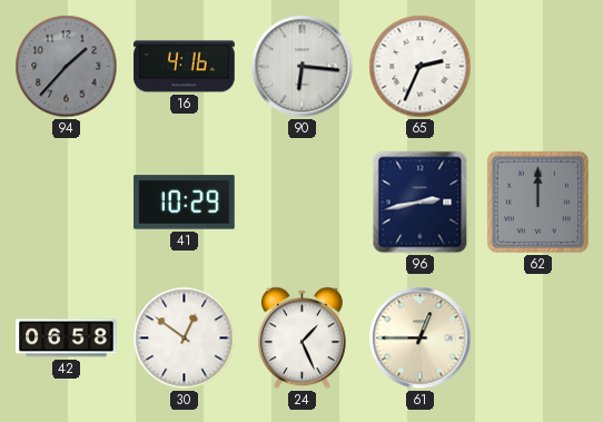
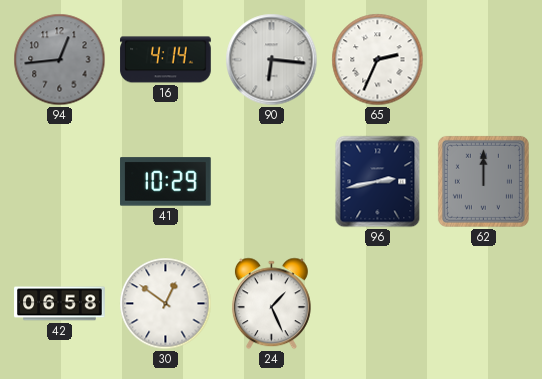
94: 1:37 -> 12:44 (60, 60)
16: 4:16 -> 4:14 (166, 60)
61: 12:45 -> none (421, 338)
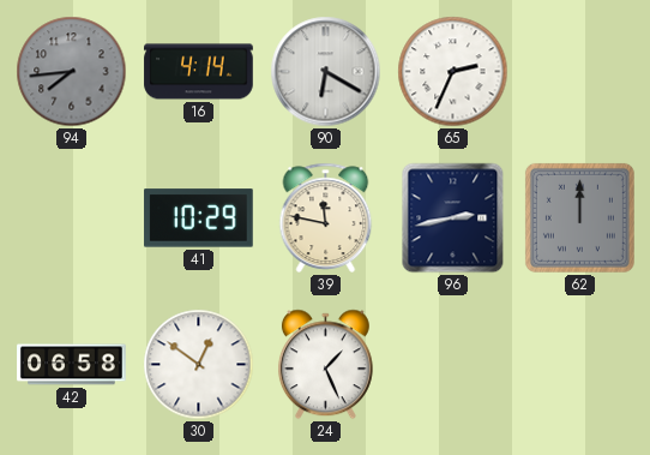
94: 12:44 -> 7:44 (72, 72)
90: 6:16 -> 6:20 (326, 72)
39: none -> 11:47 (326, 217)
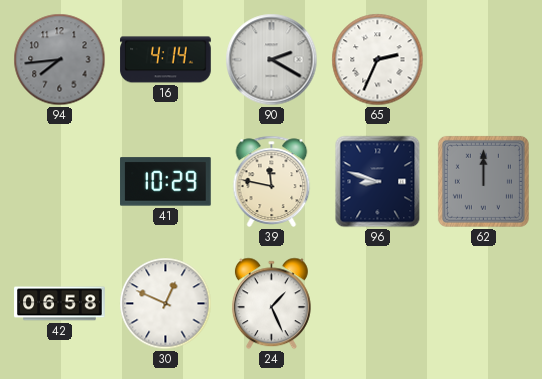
90: 6:20 -> 2:20 (272, 60)
96: 2:43 -> 8:48 (378, 182)
30: 12:51 -> 12:49 (166, 304)
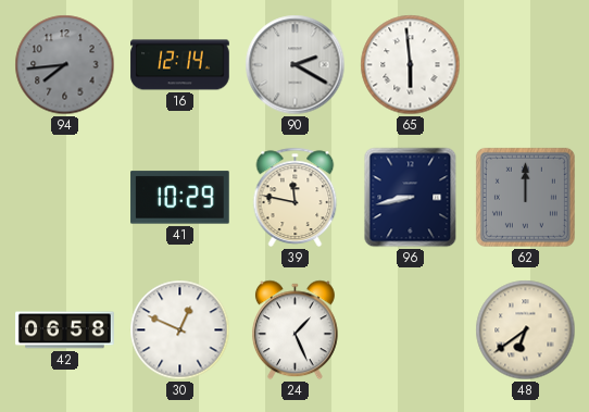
16: 4:14 -> 12:14 (180, 65)
65: 2:34 -> 5:59 (411, 65)
96: 8:48 -> 8:43 (411, 198)
48: none -> 6:39 (526, 330)
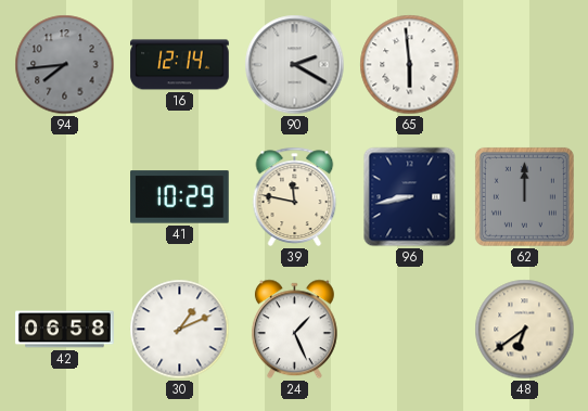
30: 12:49 -> 1:11 (180, 330)
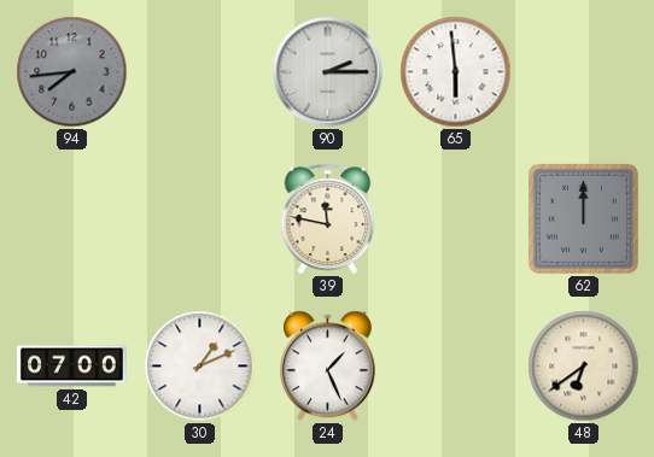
16: 12:14 -> none (180, 65)
90: 2:20 -> 2:15 (328, 72)
41: 10:29 -> none (180, 197)
96: 8:43 -> none (410, 197)
42: 06:58 -> 07:00 (72, 367)
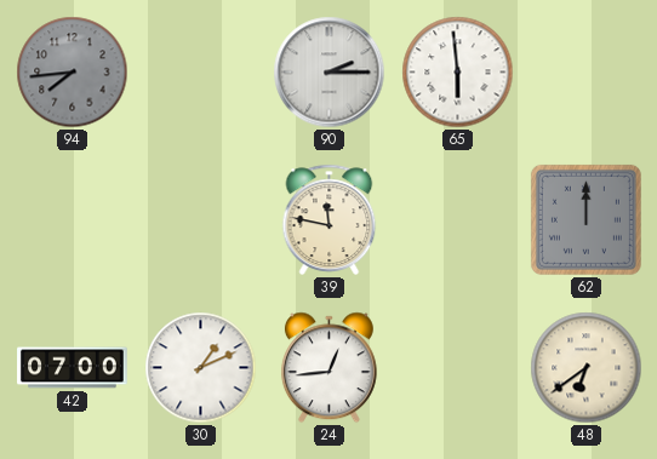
24: 1:26 -> 12:44 (328, 368)
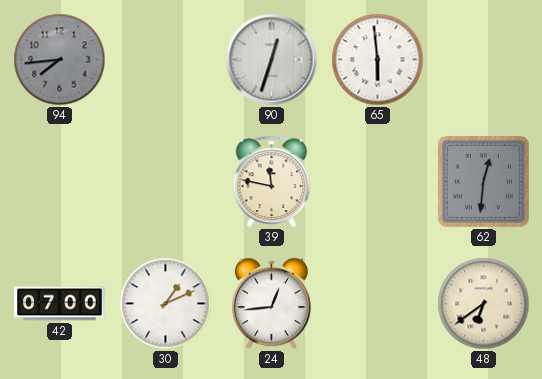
90: 2:15 -> 12:33 (272, 60)
62: 12:00 -> 12:31 (483, 181)
